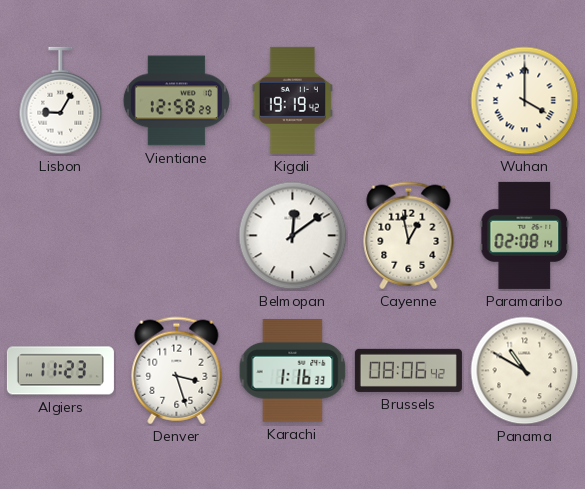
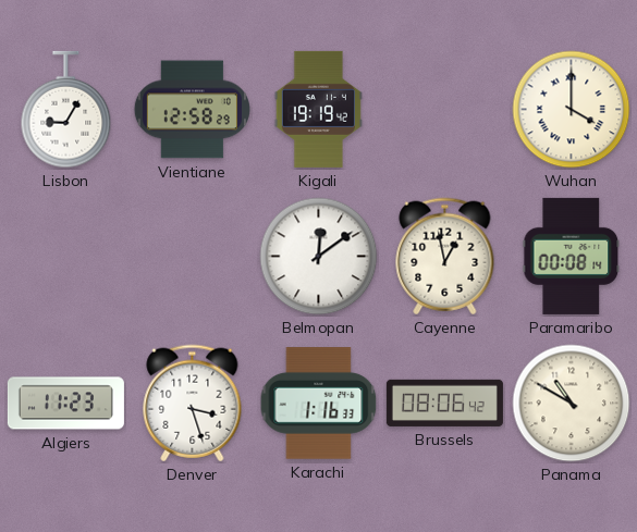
Paramaribo: 02:08 -> 00:08 (572, 256)
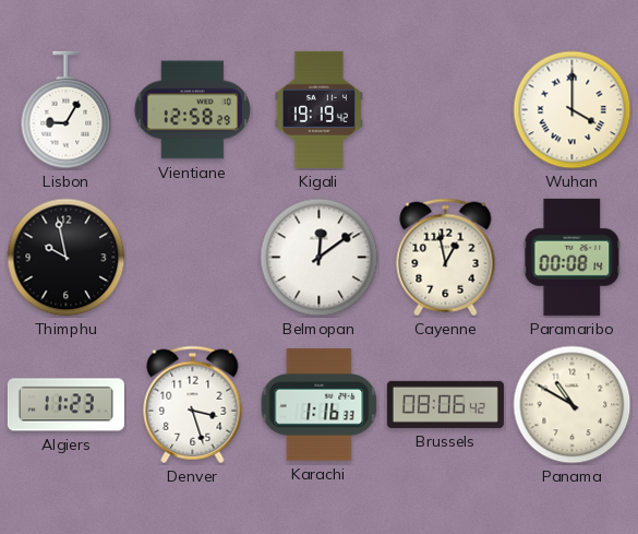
Thimphu: none -> 9:58 (67, 258)
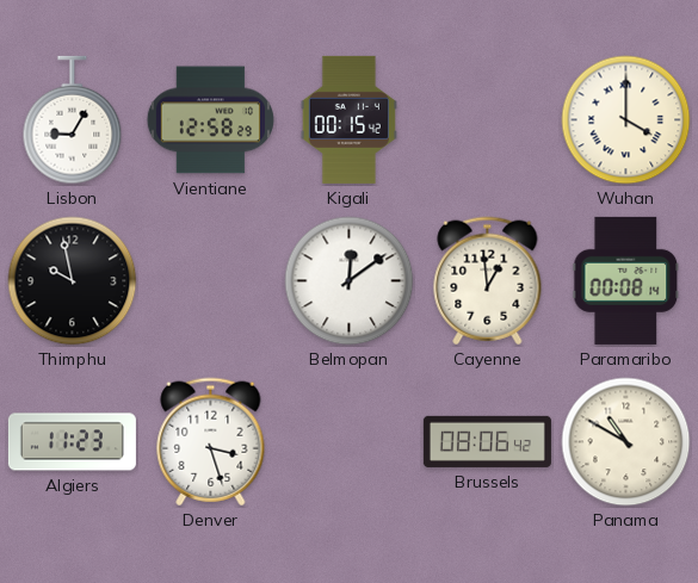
Kigali: 19:19 -> 00:15 (348, 119)
Cayenne: 12:58 -> 12:59 (488, 281)
Karachi: 1:16 -> none (320, 405)
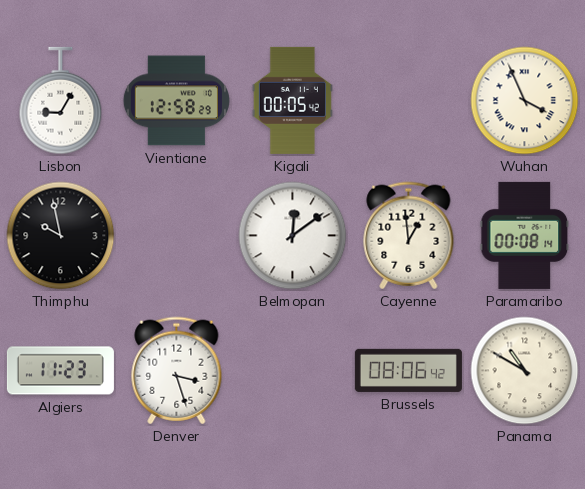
Kigali: 00:15 -> 00:05 (292, 100)
Wuhan: 4:00 -> 3:56 (525, 101)
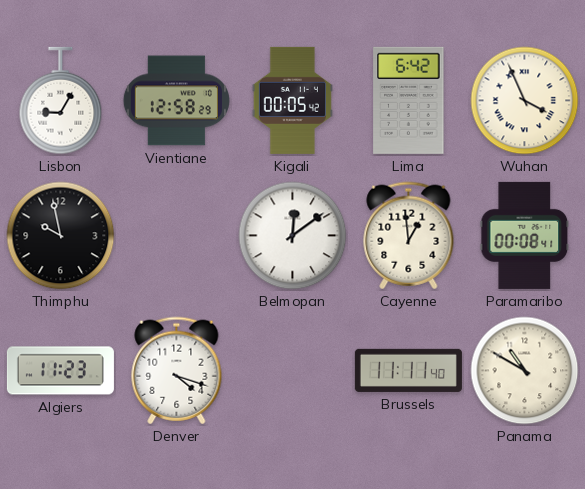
Lima: none -> 6:42 (409, 100)
Paramaribo: 00:08:14 -> 00:08:41 (525, 235)
Denver: 3:27 -> 4:18 (177, 371)
Brussels: 08:06 -> 11:11 (408, 370)
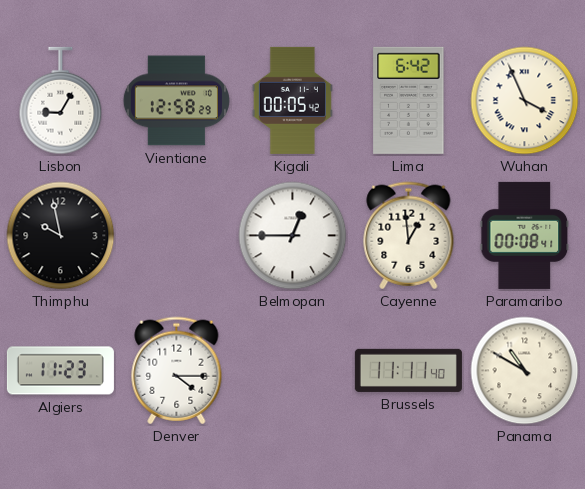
Belmopan: 12:09 -> 12:45 (293, 236)
Denver: 4:18 -> 4:15 (177, 371)
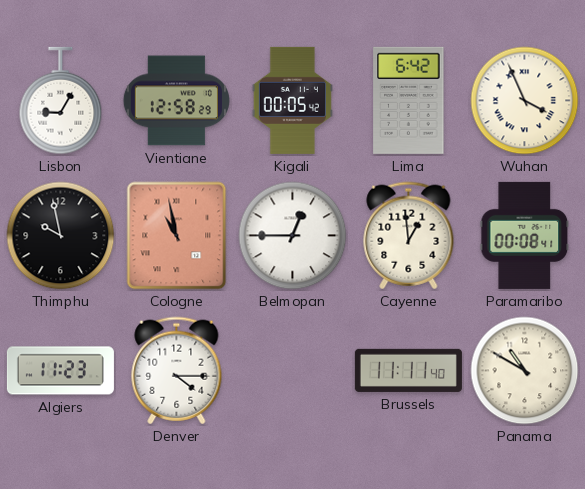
Cologne: none -> 10:58 (177, 236)
